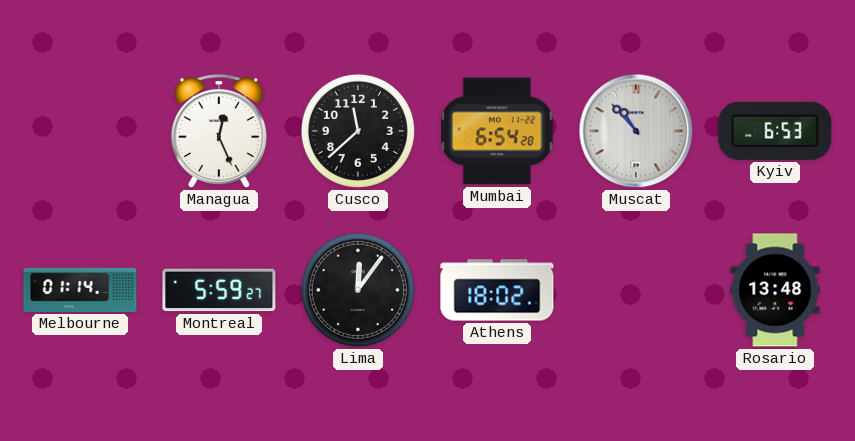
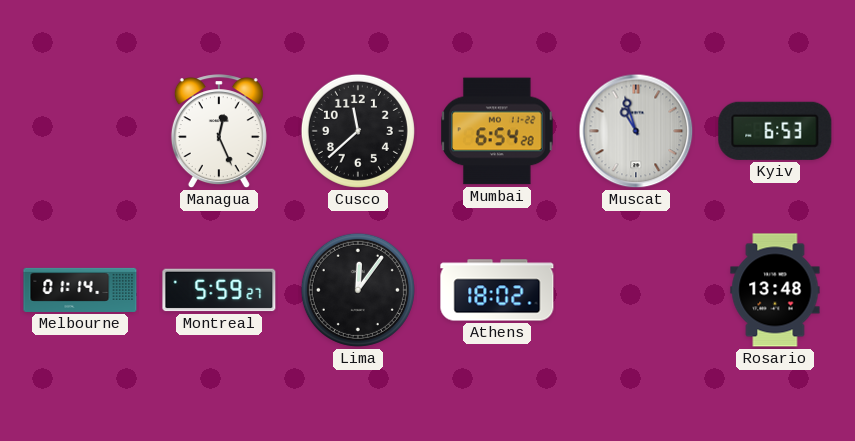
Muscat: 10:53 -> 10:57 (636, 131)
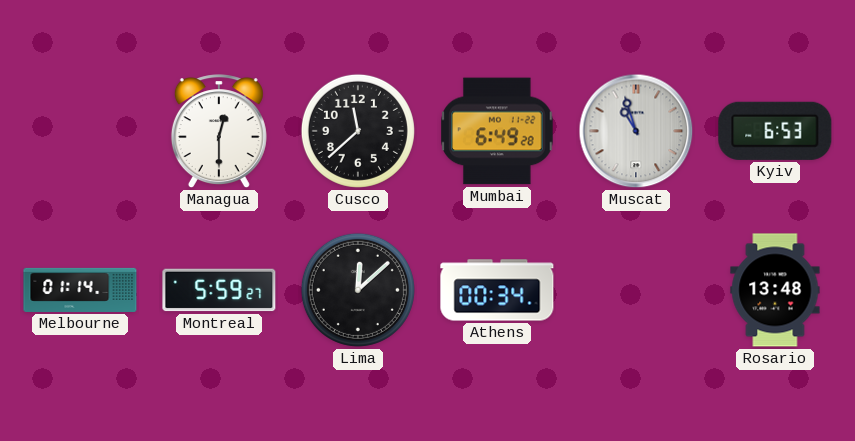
Managua: 12:26 -> 12:30 (219, 132)
Mumbai: 6:54 -> 6:49 (497, 131)
Lima: 12:06 -> 12:08 (358, 290)
Athens: 18:02 -> 00:34 (497, 290)
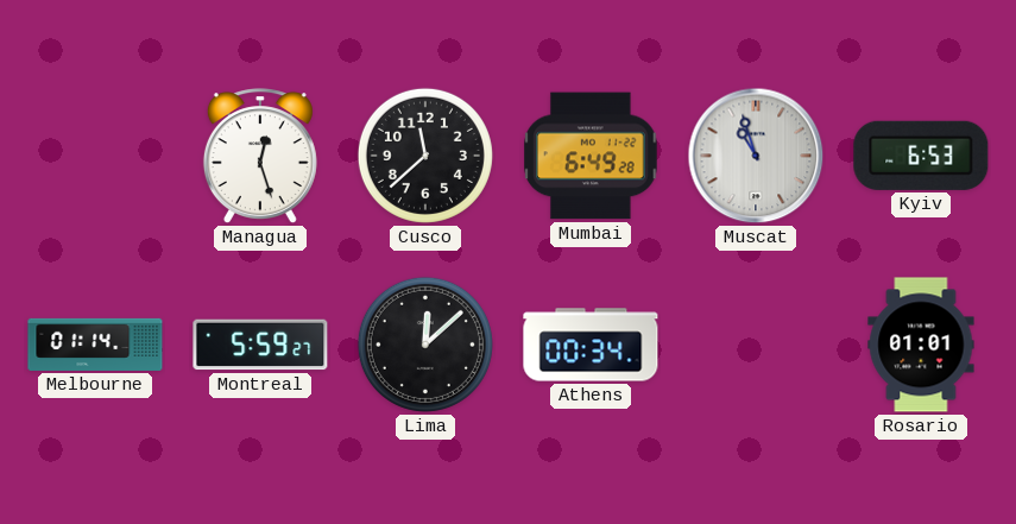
Managua: 12:30 -> 12:27 (260, 157)
Rosario: 13:48 -> 01:01 (921, 345)
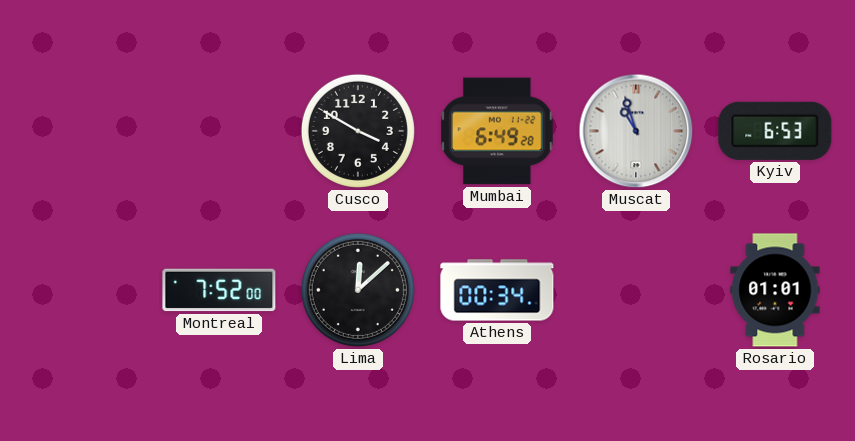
Managua: 12:27 -> none (260, 157)
Cusco: 11:38 -> 3:50 (358, 131)
Melbourne: 01:14 -> none (95, 345)
Montreal: 5:59 -> 7:52 (219, 290)
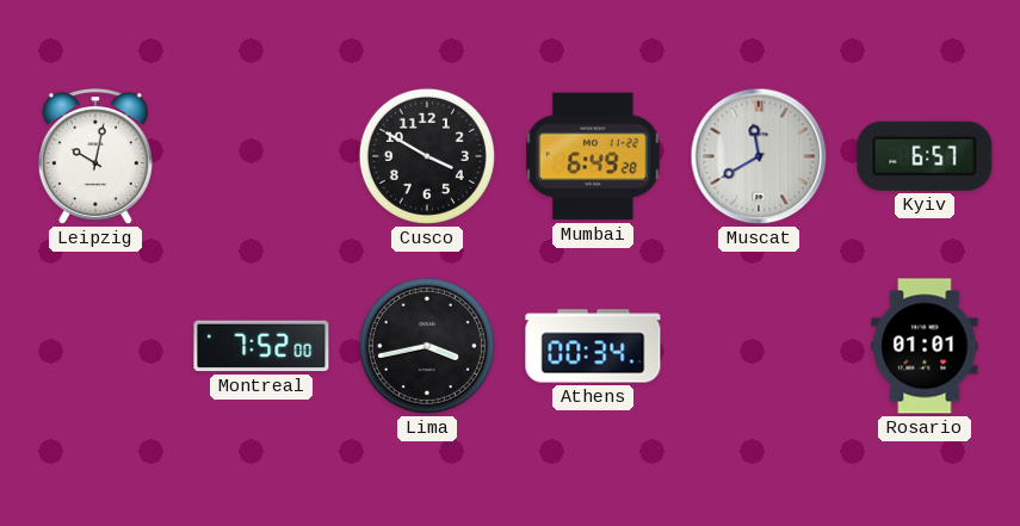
Leipzig: none -> 10:02 (95, 157)
Muscat: 10:57 -> 11:40 (759, 156)
Kyiv: 6:53 -> 6:57 (925, 156)
Lima: 12:08 -> 3:43 (427, 346)
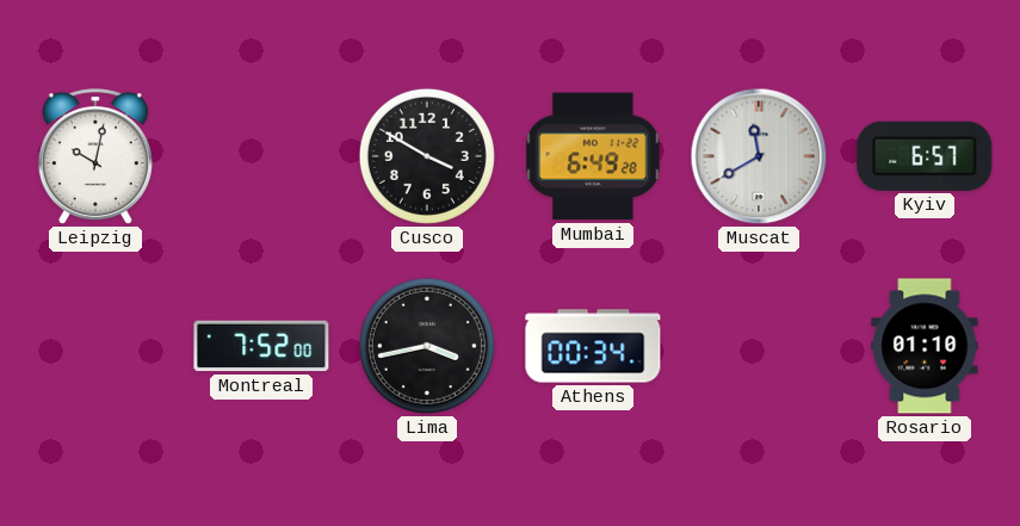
Rosario: 01:01 -> 01:10 (925, 346)
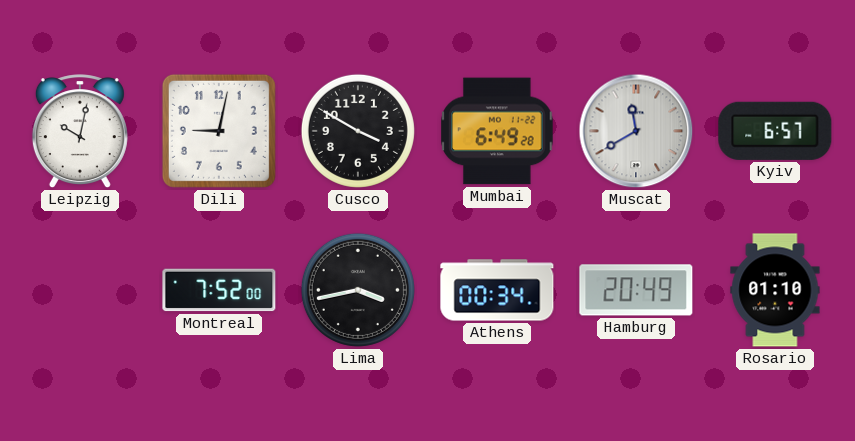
Dili: none -> 9:02 (219, 131)
Hamburg: none -> 20:49 (636, 290)
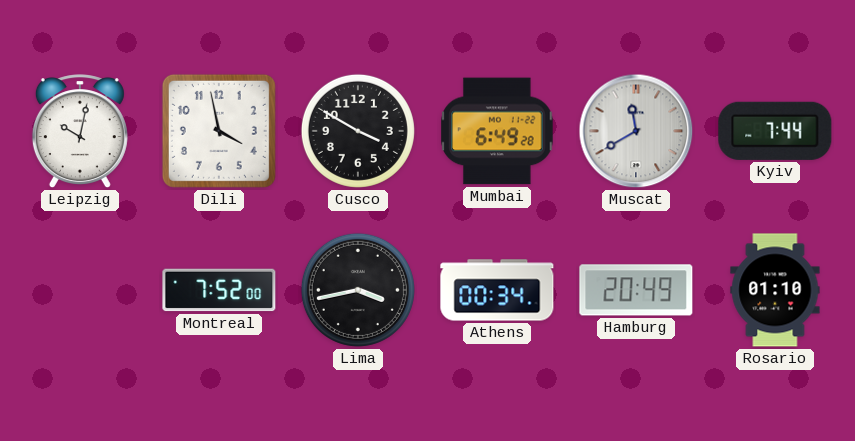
Dili: 9:02 -> 3:58 (219, 131)
Kyiv: 6:57 -> 7:44 (775, 131)
